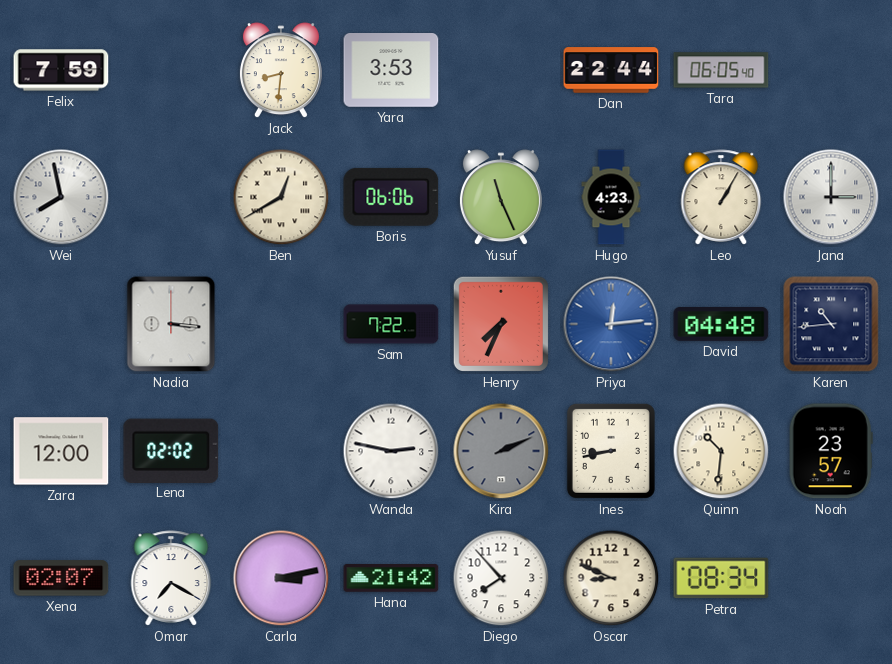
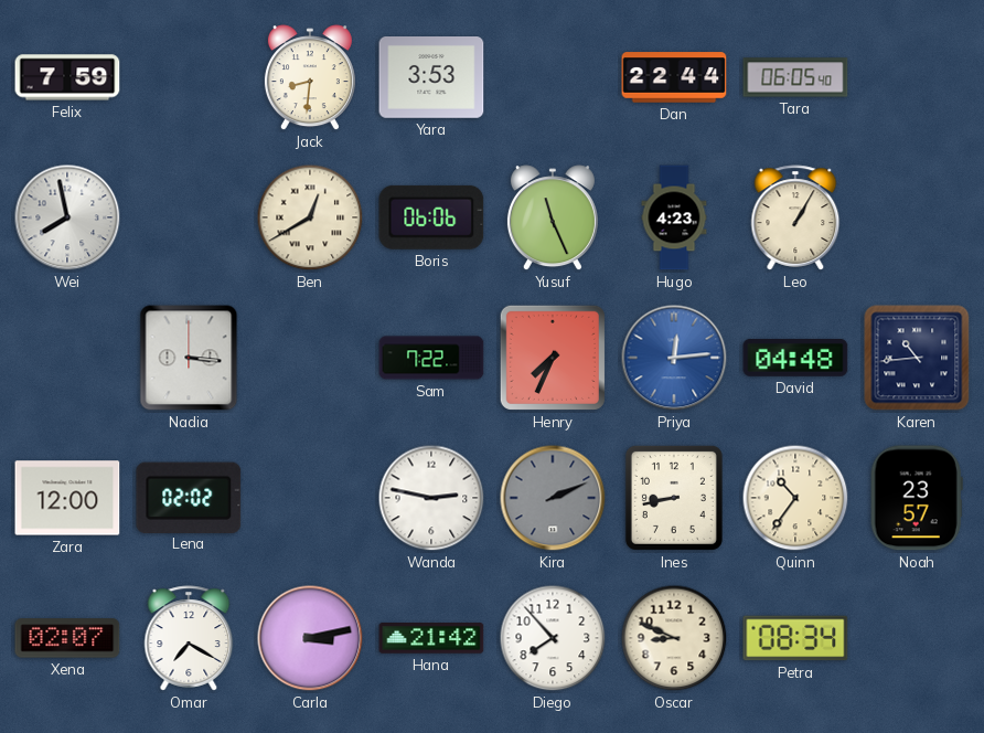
Jana: 3:00 -> none (831, 197)
Quinn: 10:31 -> 10:36 (795, 498)
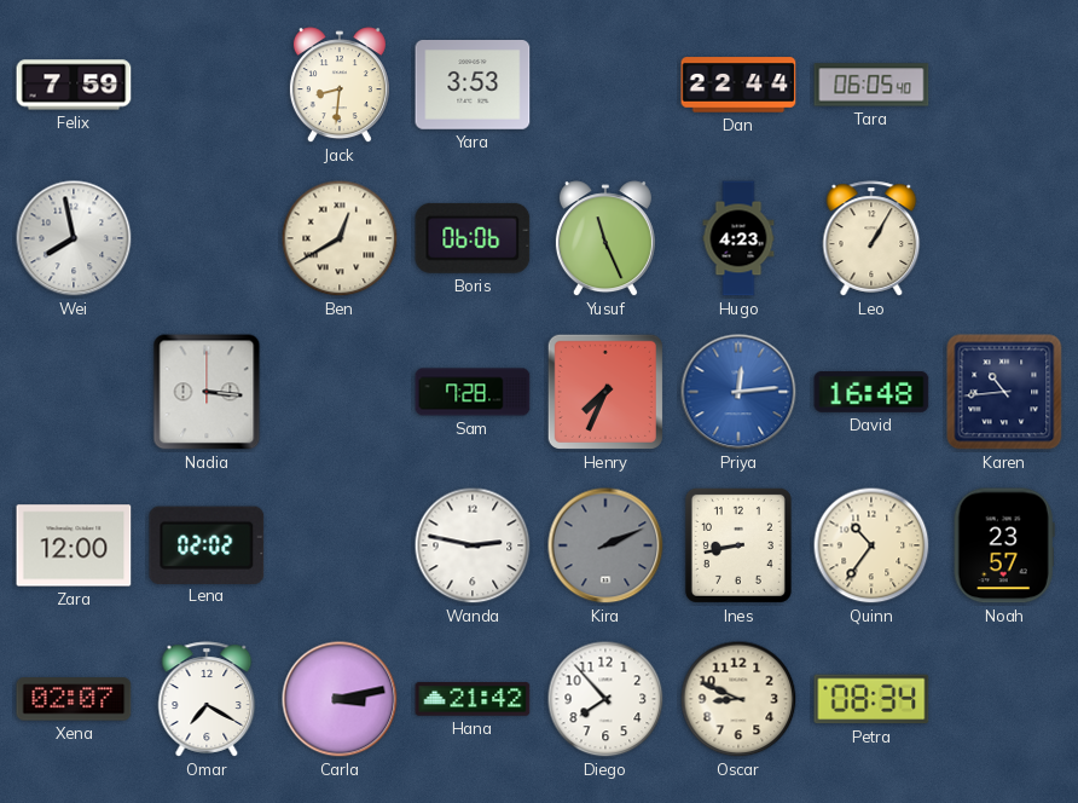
Sam: 7:22 -> 7:28 (473, 392)
David: 04:48 -> 16:48 (871, 392)
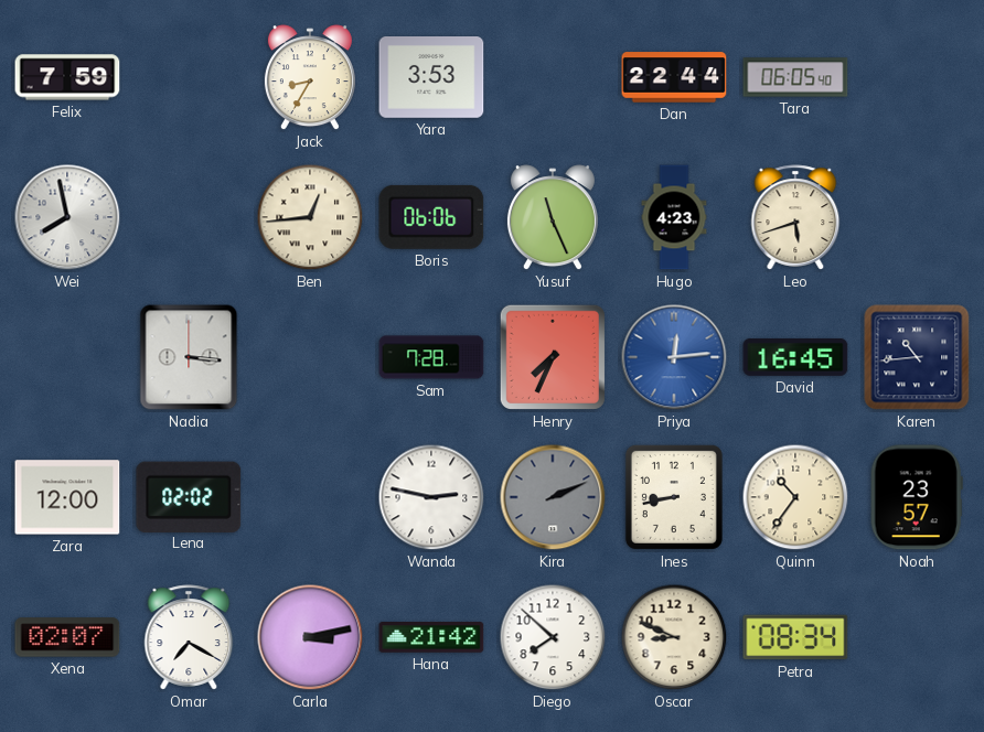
Jack: 8:31 -> 8:35 (310, 78)
Ben: 12:40 -> 12:44 (310, 217)
Leo: 1:05 -> 5:42 (795, 217)
David: 16:48 -> 16:45 (795, 357)
Diego: 7:53 -> 7:52 (553, 637)
